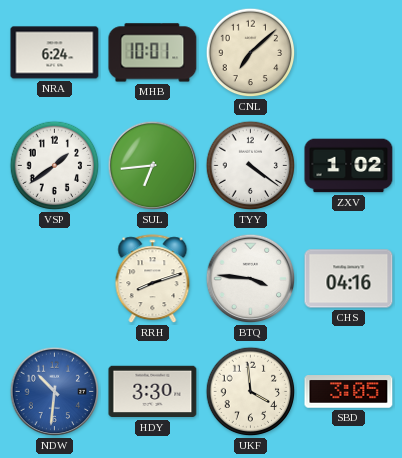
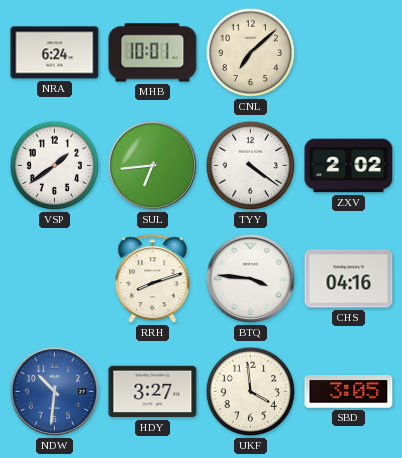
ZXV: 1:02 -> 2:02 (349, 166)
HDY: 3:30 -> 3:27 (153, 392)
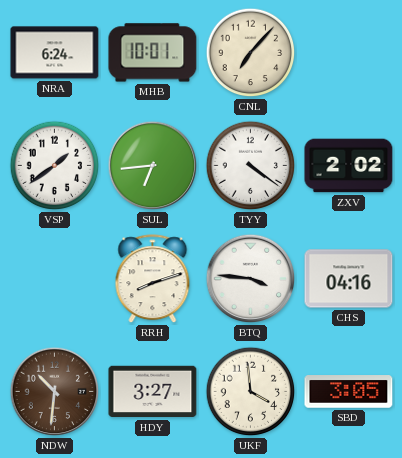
CNL: 7:08 -> 7:07 (251, 53)
NDW dial: blue -> brown (55, 392)
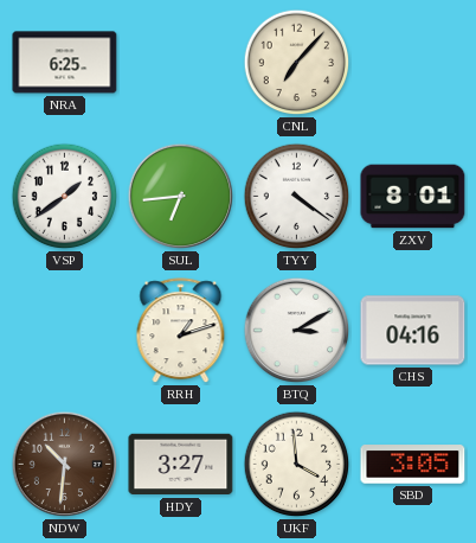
NRA: 6:24 -> 6:25 (65, 63)
MHB: 10:01 -> none (153, 53)
ZXV: 2:02 -> 8:01 (413, 197)
RRH: 8:12 -> 1:12 (181, 331)
BTQ: 3:46 -> 3:10 (297, 331)
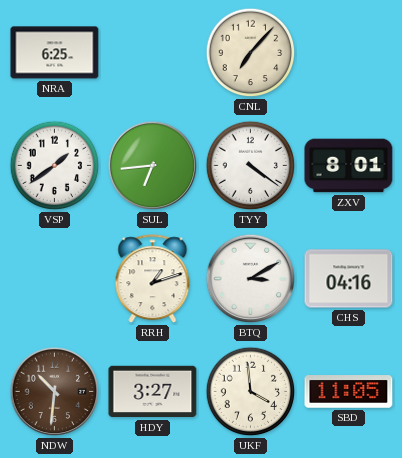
SBD: 3:05 -> 11:05 (349, 392)
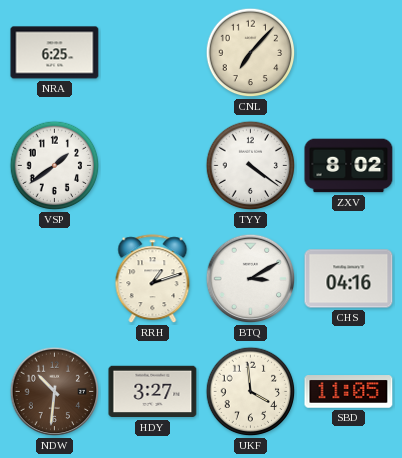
SUL: 6:44 -> none (153, 166)
ZXV: 8:01 -> 8:02 (349, 166)
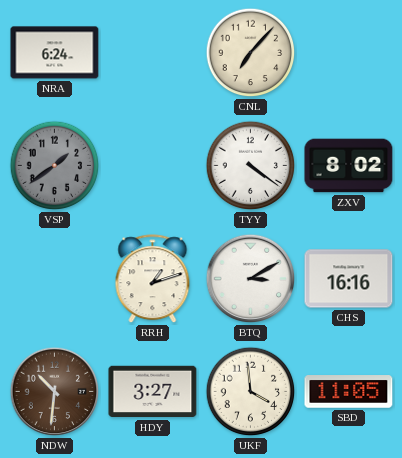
NRA: 6:25 -> 6:24 (55, 53)
VSP dial: white -> grey (55, 166)
CHS: 04:16 -> 16:16 (349, 279)
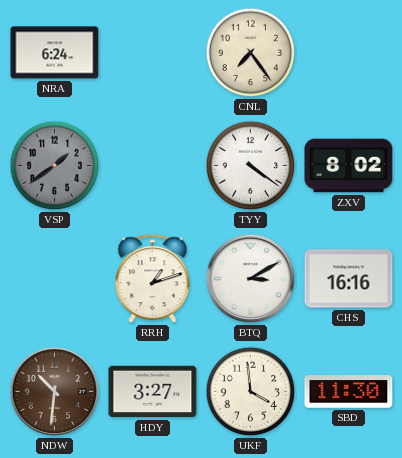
CNL: 7:07 -> 7:24 (251, 53)
SBD: 11:05 -> 11:30 (349, 392)
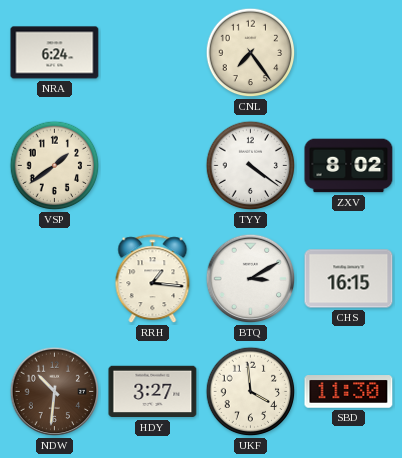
VSP dial: grey -> cream (55, 166)
RRH: 1:12 -> 1:16 (153, 279)
CHS: 16:16 -> 16:15 (349, 279)
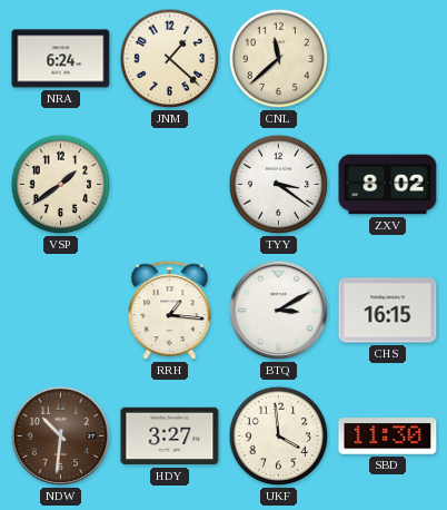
JNM: none -> 1:22 (170, 59)
CNL: 7:24 -> 11:38 (279, 59)
TYY: 4:21 -> 3:21 (279, 185)
